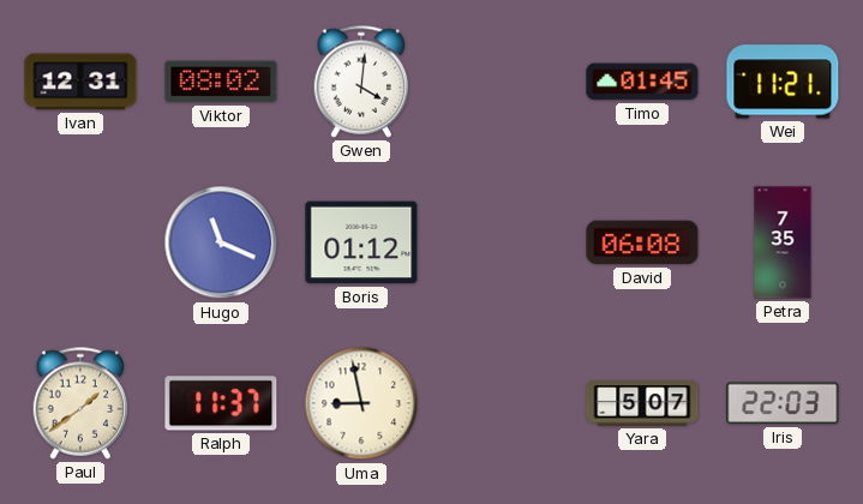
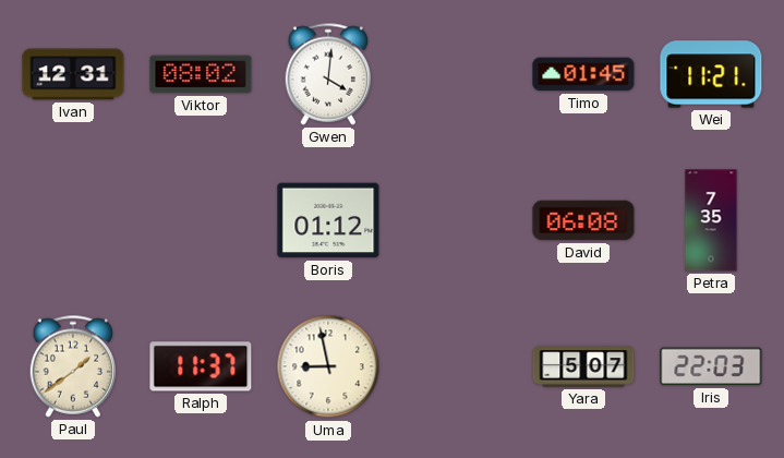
Hugo: 11:19 -> none (221, 242)
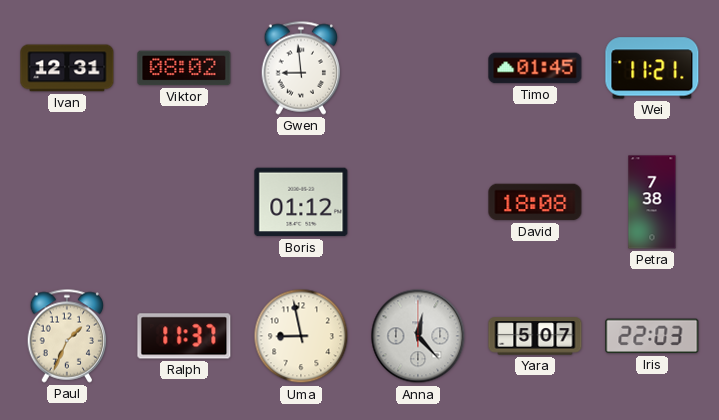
Gwen: 4:01 -> 8:59 (301, 68)
David: 06:08 -> 18:08 (535, 202)
Petra: 7:35 -> 7:38 (652, 202)
Paul: 1:39 -> 1:34 (67, 336)
Anna: none -> 12:23 (418, 336)
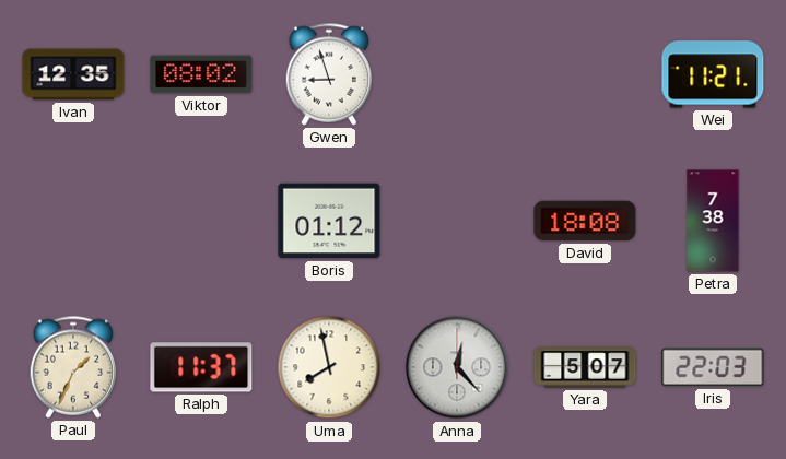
Ivan: 12:31 -> 12:35 (73, 74)
Gwen: 8:59 -> 8:57 (329, 74)
Timo: 01:45 -> none (535, 68)
Uma: 8:58 -> 7:58 (329, 367)
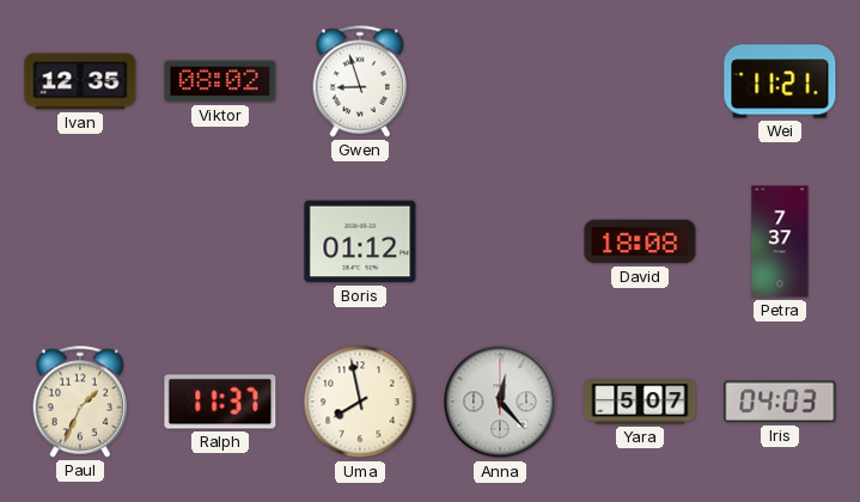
Petra: 7:38 -> 7:37 (780, 241)
Iris: 22:03 -> 04:03 (780, 402)
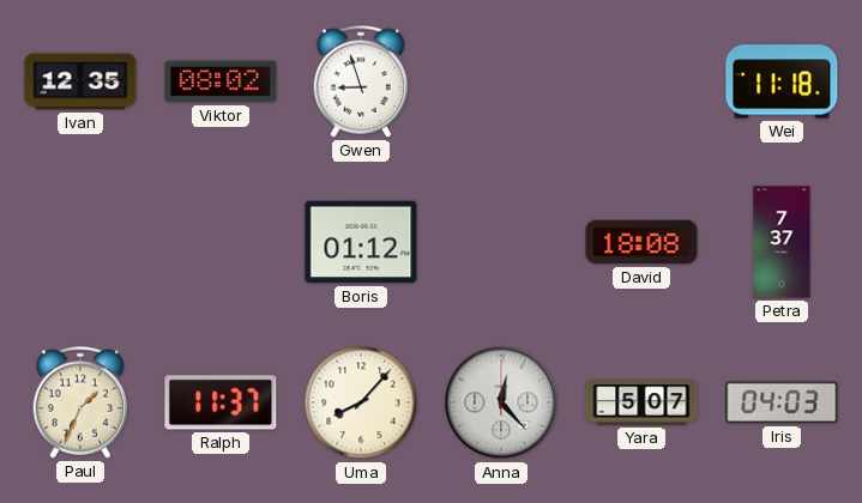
Wei: 11:21 -> 11:18 (782, 81)
Uma: 7:58 -> 8:07 (361, 402)
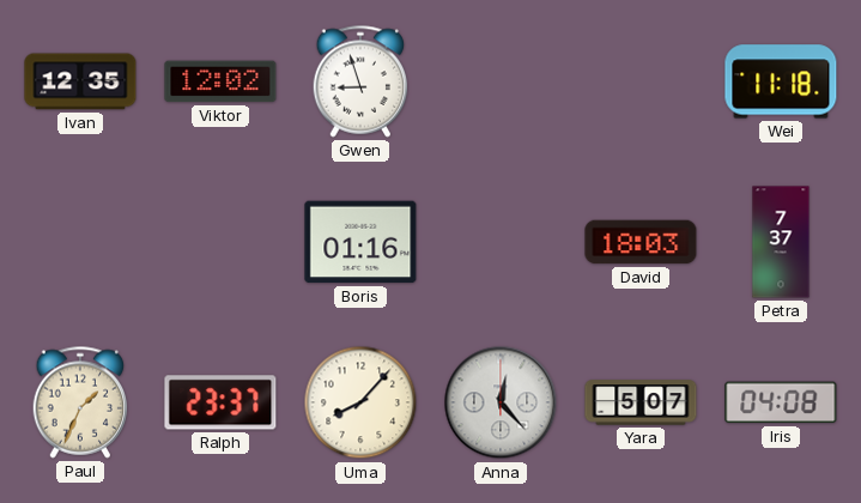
Viktor: 08:02 -> 12:02 (220, 81)
Boris: 01:12 -> 01:16 (360, 242)
David: 18:08 -> 18:03 (641, 242)
Ralph: 11:37 -> 23:37 (220, 402)
Iris: 04:03 -> 04:08 (781, 402)
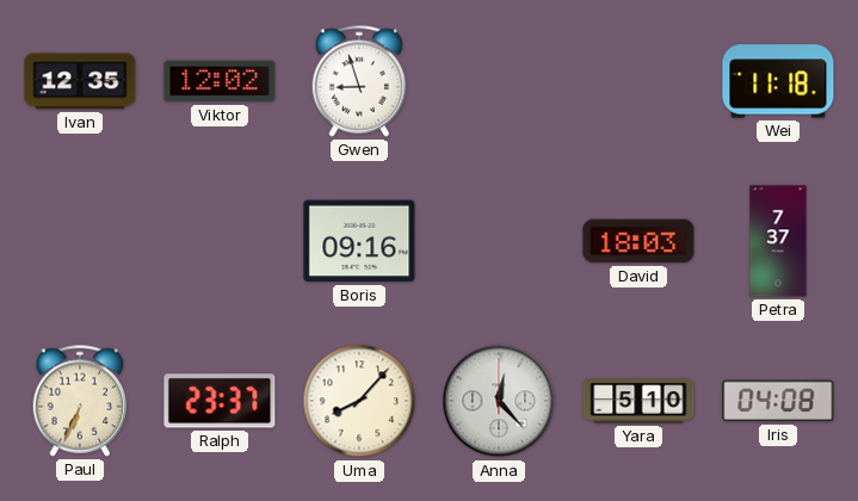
Boris: 01:16 -> 09:16 (359, 241)
Paul: 1:34 -> 6:34 (80, 401)
Yara: 5:07 -> 5:10 (638, 401)
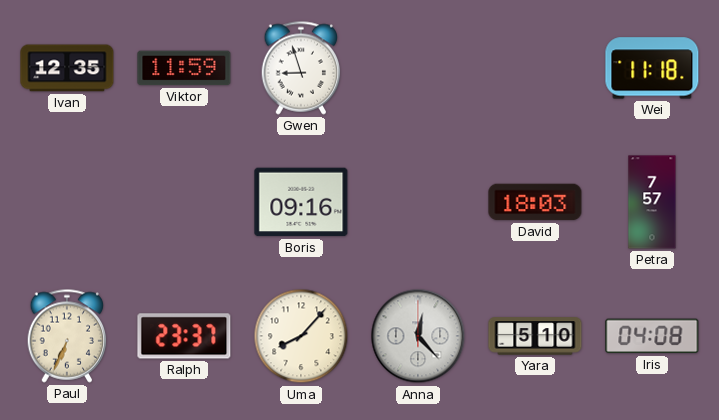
Viktor: 12:02 -> 11:59 (184, 68)
Petra: 7:37 -> 7:57 (652, 202)
